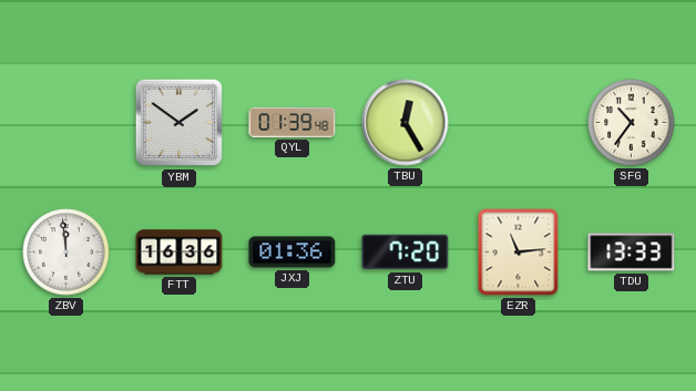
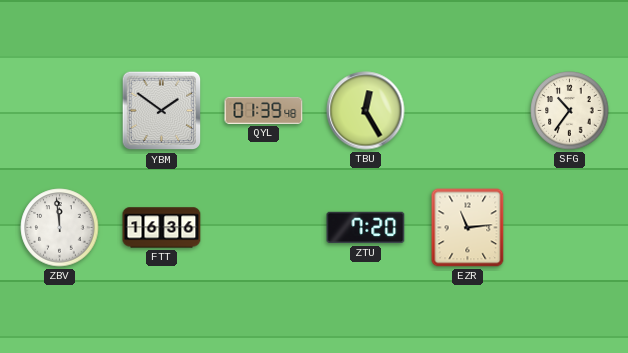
JXJ: 01:36 -> none (293, 253)
TDU: 13:33 -> none (632, 253)
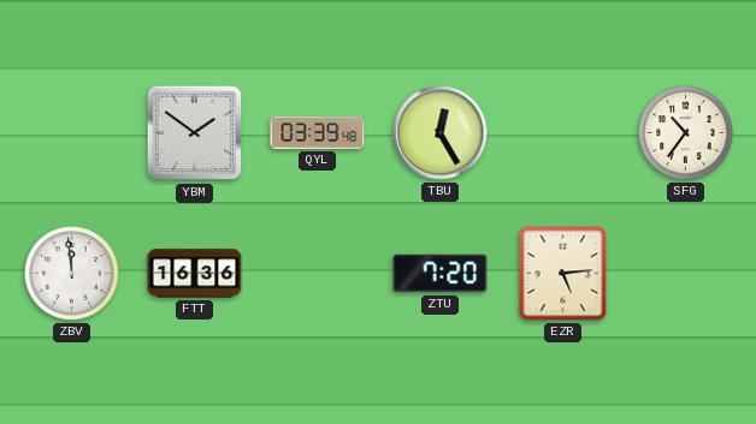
QYL: 01:39 -> 03:39 (318, 132)
EZR: 11:14 -> 5:14 (563, 274)
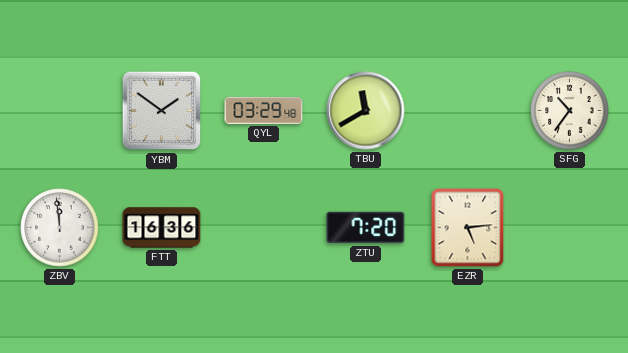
QYL: 03:39 -> 03:29 (264, 110)
TBU: 12:25 -> 11:40 (366, 111)
